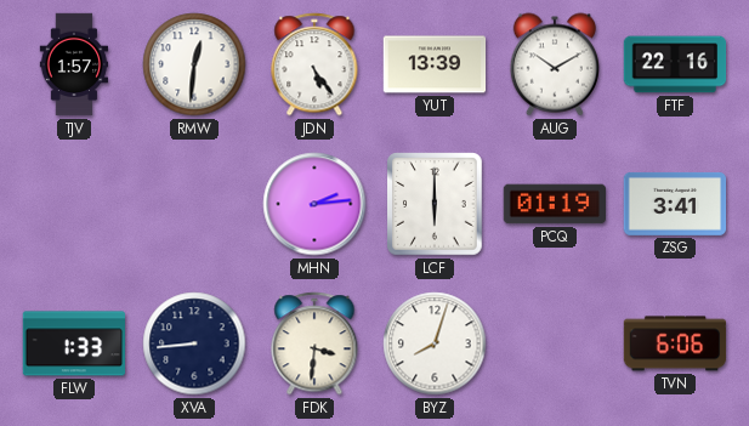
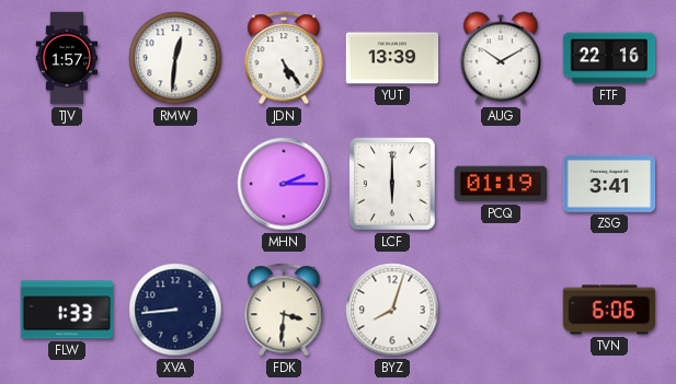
MHN: 2:14 -> 2:15 (284, 184)
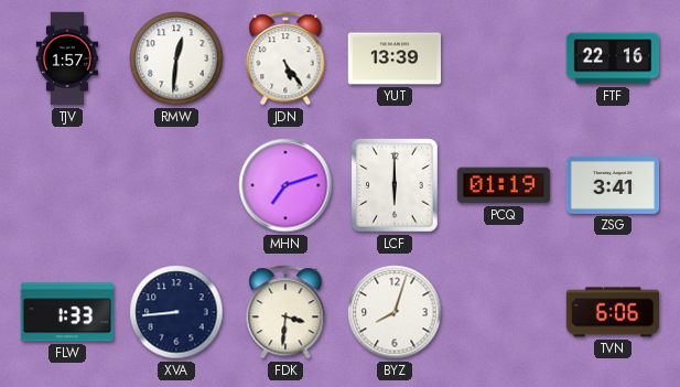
AUG: 10:10 -> none (500, 58)
MHN: 2:15 -> 7:12 (285, 185)
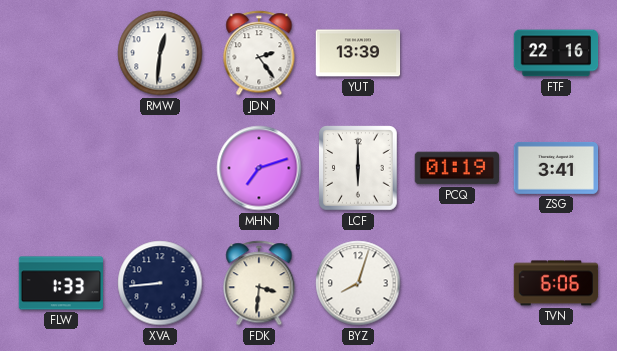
TJV: 1:57 -> none (67, 58)
JDN: 5:24 -> 2:24 (259, 53)
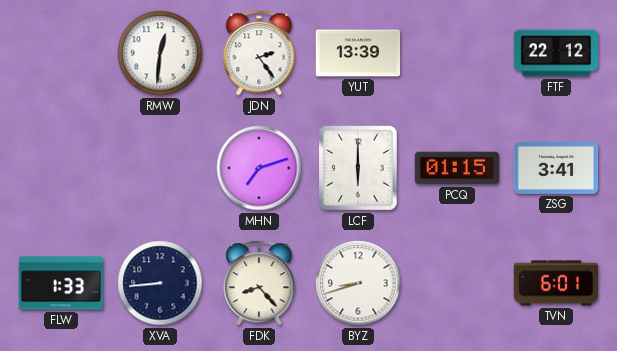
FTF: 22:16 -> 22:12 (556, 53)
PCQ: 01:19 -> 01:15 (457, 168)
FDK: 3:31 -> 8:23 (259, 283)
BYZ: 8:03 -> 8:42 (358, 283)
TVN: 6:06 -> 6:01 (556, 283)
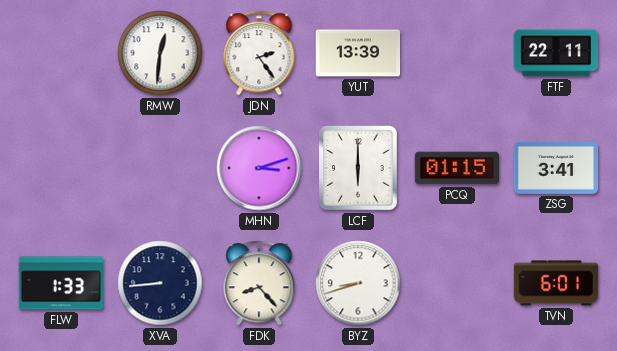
FTF: 22:12 -> 22:11 (556, 53)
MHN: 7:12 -> 3:12 (259, 168)
